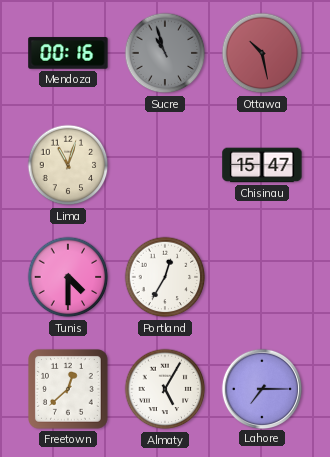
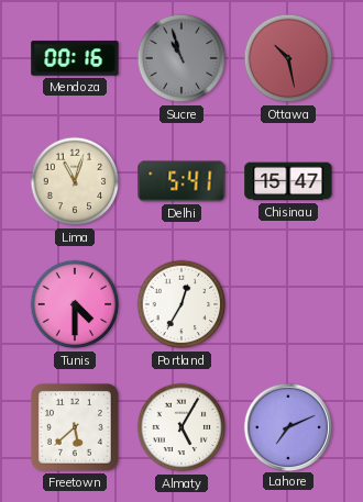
Delhi: none -> 5:41 (182, 181)
Freetown: 12:38 -> 5:38 (76, 428)
Lahore: 7:15 -> 7:11 (287, 426)
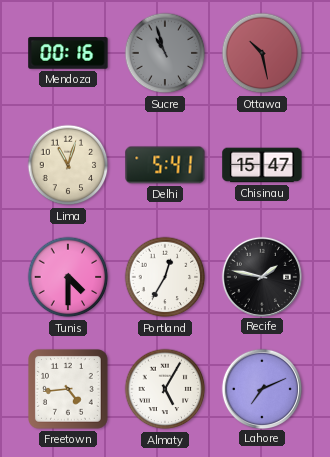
Recife: none -> 1:47 (261, 276)
Freetown: 5:38 -> 4:44 (69, 390)
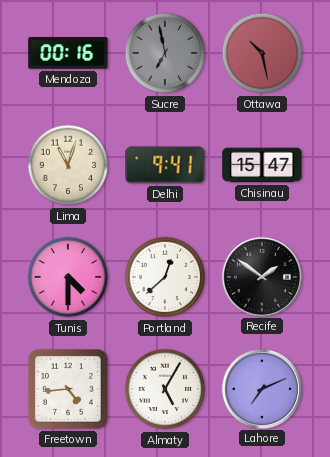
Sucre: 10:57 -> 6:58 (165, 53)
Delhi: 5:41 -> 9:41 (165, 165)
Portland: 12:35 -> 12:38 (165, 277)
Recife: 1:47 -> 1:51 (261, 276)
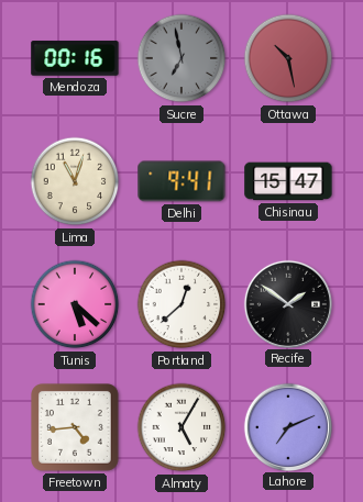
Tunis: 4:30 -> 5:22 (75, 304)
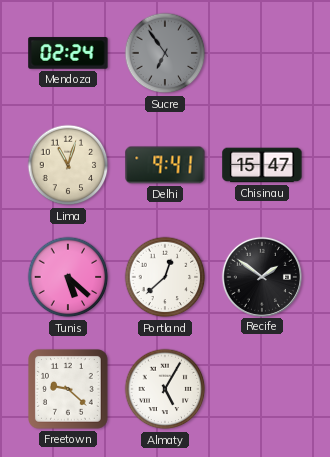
Mendoza: 00:16 -> 02:24 (68, 53)
Sucre: 6:58 -> 6:54 (165, 53)
Ottawa: 10:28 -> none (288, 58)
Freetown: 4:44 -> 9:22 (69, 390)
Lahore: 7:11 -> none (287, 426)
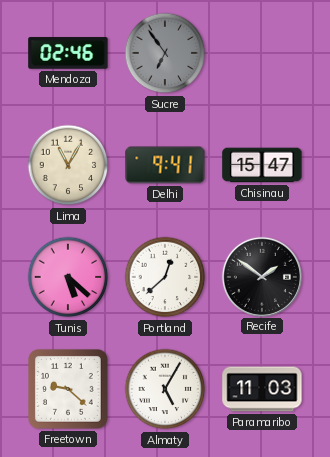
Mendoza: 02:24 -> 02:46 (68, 53)
Lima: 11:03 -> 11:05 (68, 165)
Paramaribo: none -> 11:03 (262, 389)
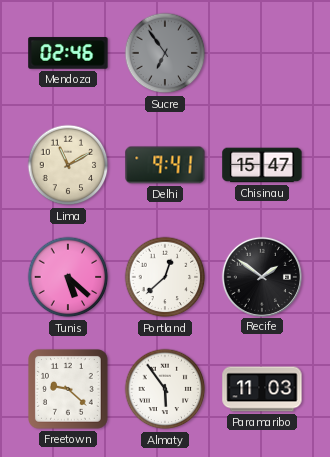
Lima: 11:05 -> 11:10 (68, 165)
Almaty: 5:05 -> 5:54 (165, 389)
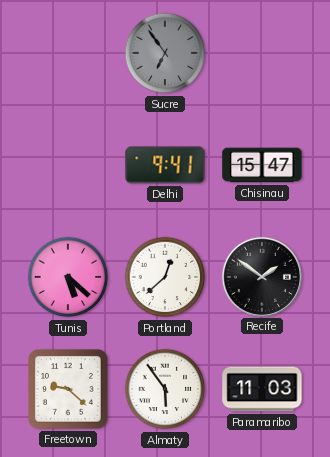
Mendoza: 02:46 -> none (68, 53)
Lima: 11:10 -> none (68, 165)
